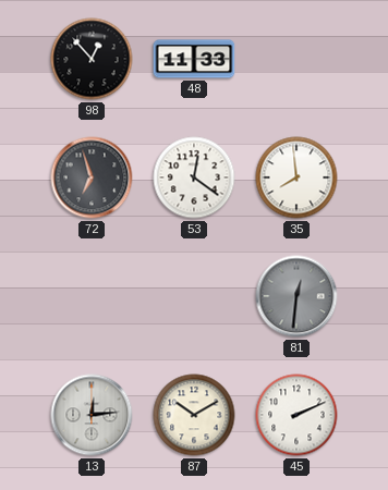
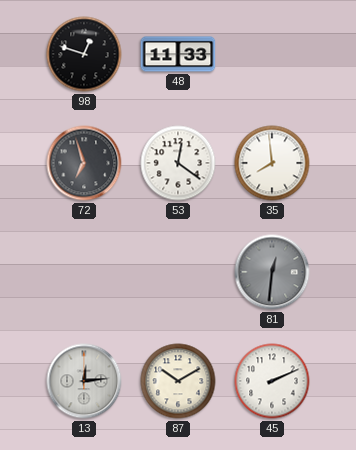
98: 12:53 -> 12:48 (84, 54)
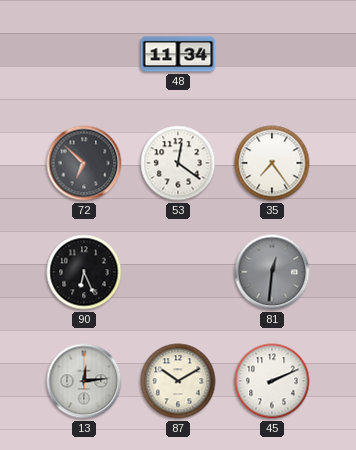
98: 12:48 -> none (84, 54)
48: 11:33 -> 11:34 (178, 54)
72: 6:57 -> 6:52 (84, 163)
35: 7:59 -> 7:24 (272, 163)
90: none -> 6:26 (84, 272)
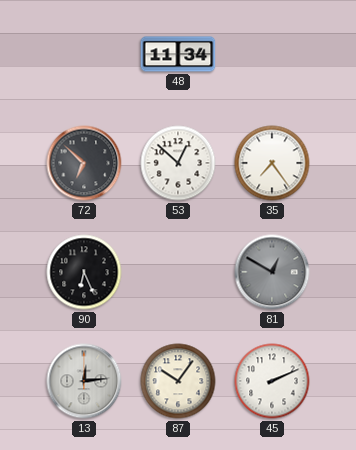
53: 12:21 -> 12:52 (178, 163)
81: 12:31 -> 12:50 (272, 272)
87: 10:10 -> 10:06 (178, 381)
